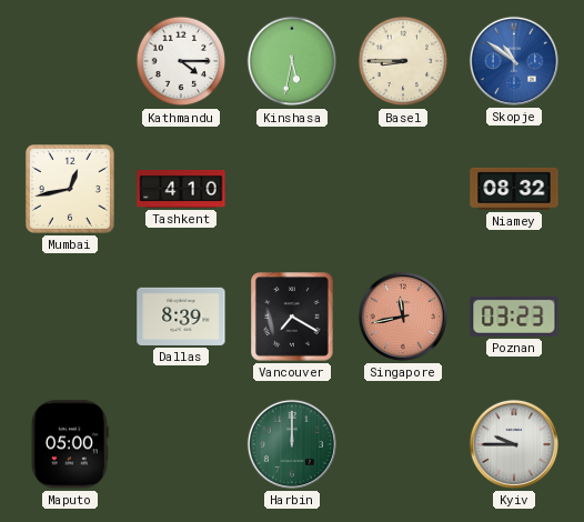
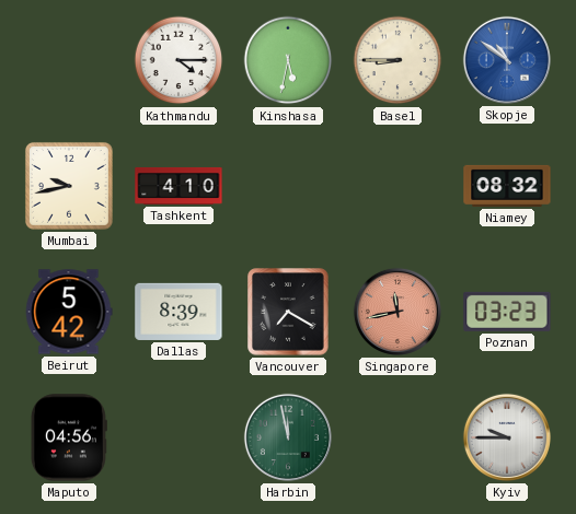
Mumbai: 12:43 -> 9:43 (69, 186)
Beirut: none -> 5:42 (69, 312)
Maputo: 05:00 -> 04:56 (69, 437)
Harbin: 12:00 -> 11:58 (288, 437)
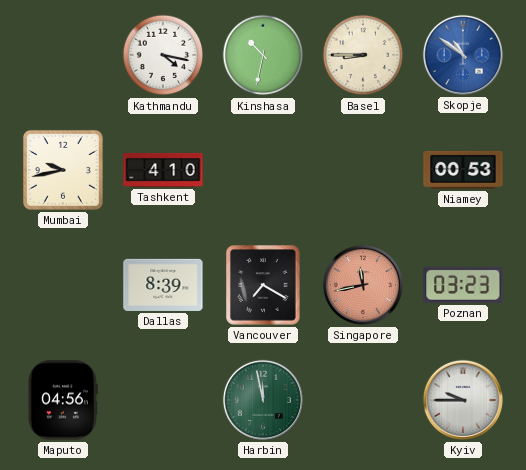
Kathmandu: 4:15 -> 4:17 (163, 55)
Kinshasa: 5:32 -> 10:32 (263, 55)
Niamey: 08:32 -> 00:53 (463, 170)
Beirut: 5:42 -> none (69, 312)
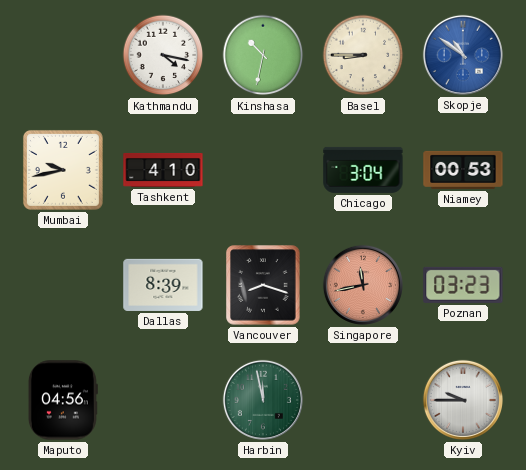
Chicago: none -> 3:04 (363, 170)
Vancouver: 7:20 -> 8:18 (263, 285)
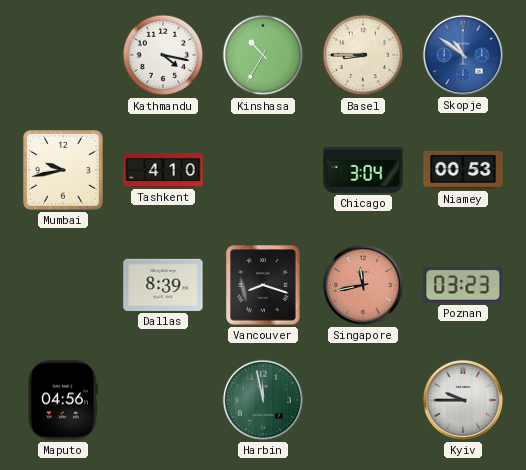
Kinshasa: 10:32 -> 10:35 (263, 55)
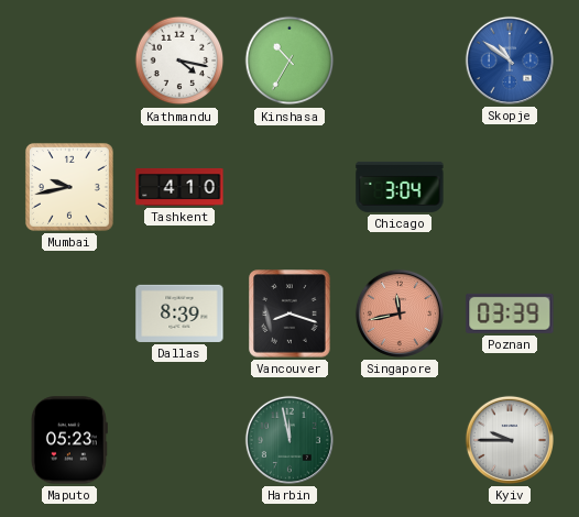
Basel: 8:45 -> none (363, 55)
Niamey: 00:53 -> none (463, 170)
Poznan: 03:23 -> 03:39 (510, 313)
Maputo: 04:56 -> 05:23 (69, 440)
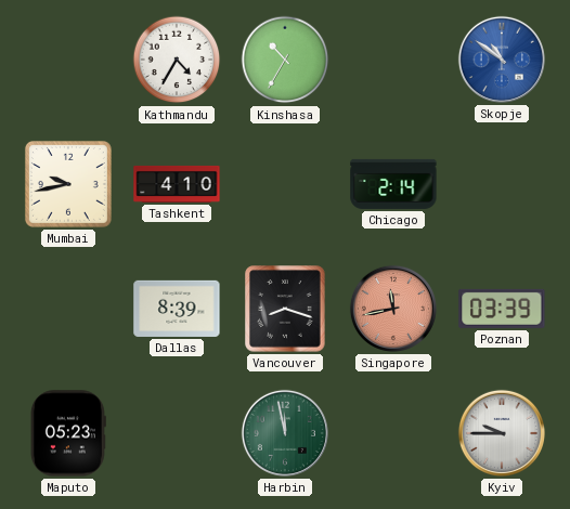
Kathmandu: 4:17 -> 4:35 (177, 60)
Chicago: 3:04 -> 2:14 (393, 184)
